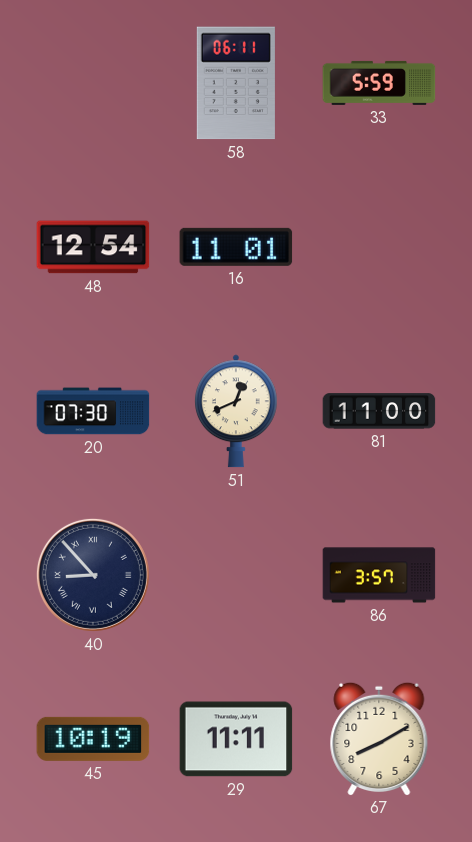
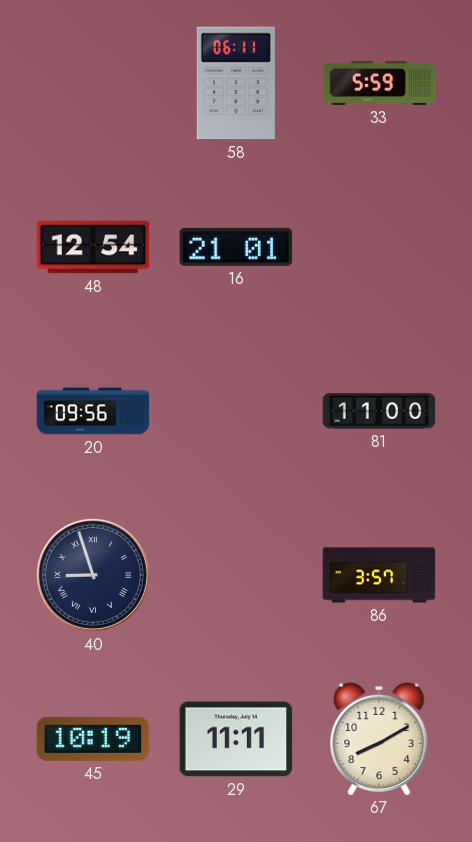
16: 11:01 -> 21:01 (236, 247)
20: 07:30 -> 09:56 (93, 411)
51: 12:41 -> none (236, 411)
40: 8:53 -> 8:57 (93, 575)
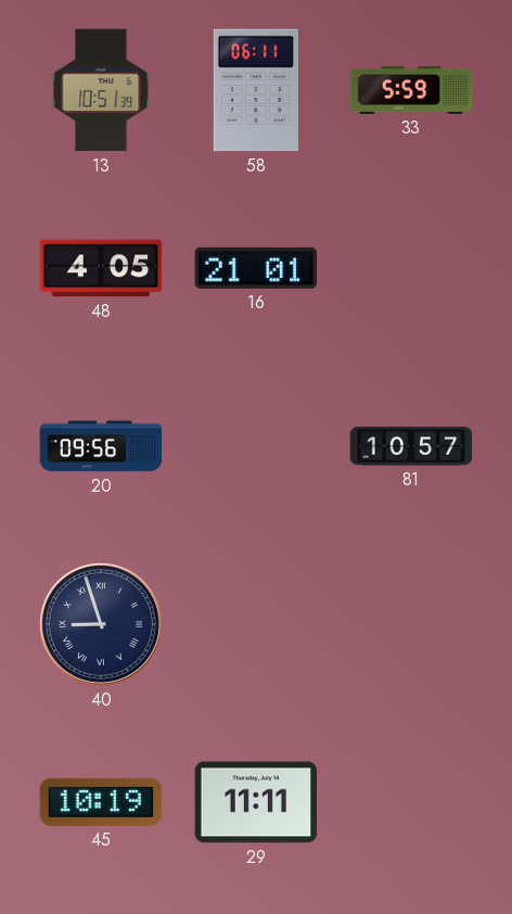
13: none -> 10:51 (101, 90)
48: 12:54 -> 4:05 (101, 268)
81: 11:00 -> 10:57 (411, 446)
86: 3:57 -> none (379, 575)
67: 8:10 -> none (379, 738)
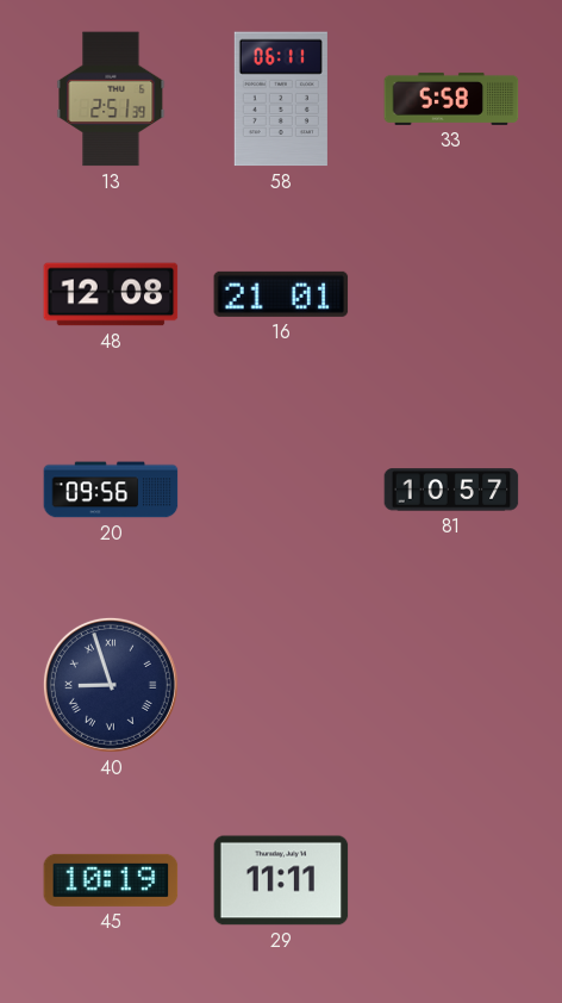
13: 10:51 -> 2:51 (111, 99)
33: 5:59 -> 5:58 (451, 99)
48: 4:05 -> 12:08 (111, 294)
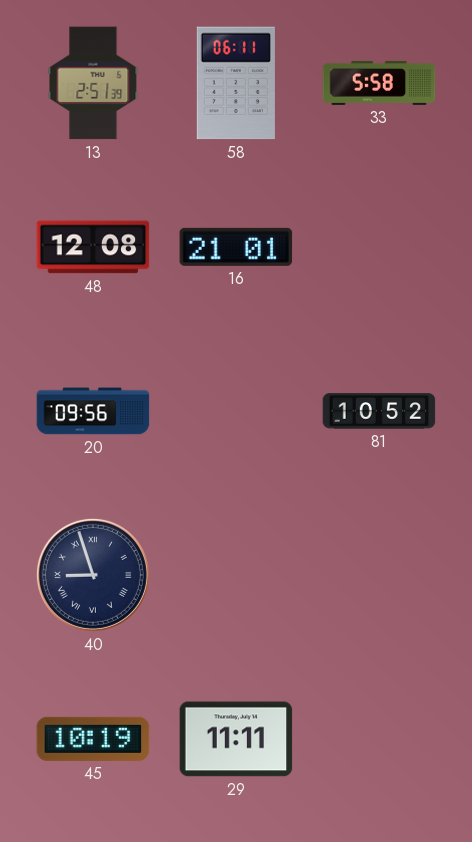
81: 10:57 -> 10:52 (379, 411)
